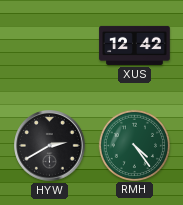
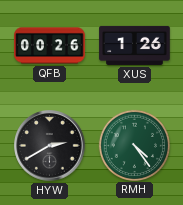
QFB: none -> 00:26 (50, 46)
XUS: 12:42 -> 1:26 (135, 45)
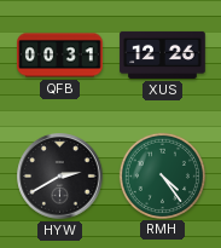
QFB: 00:26 -> 00:31 (60, 56)
XUS: 1:26 -> 12:26 (163, 54)
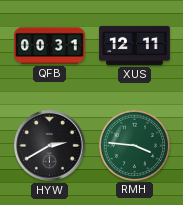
XUS: 12:26 -> 12:11 (135, 45)
RMH: 4:24 -> 3:46 (134, 145)
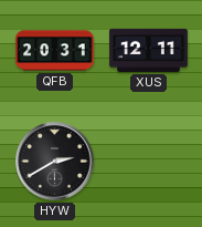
QFB: 00:31 -> 20:31 (55, 51)
RMH: 3:46 -> none (134, 145)
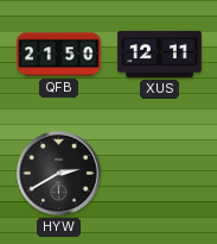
QFB: 20:31 -> 21:50 (59, 55)
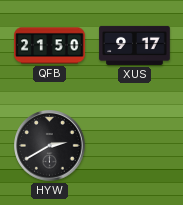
XUS: 12:11 -> 9:17 (135, 45)
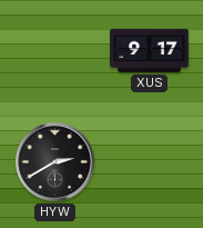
QFB: 21:50 -> none (50, 46)
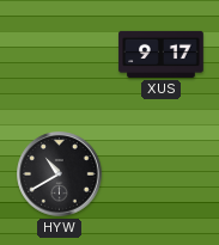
HYW: 2:40 -> 10:40 (60, 174)
